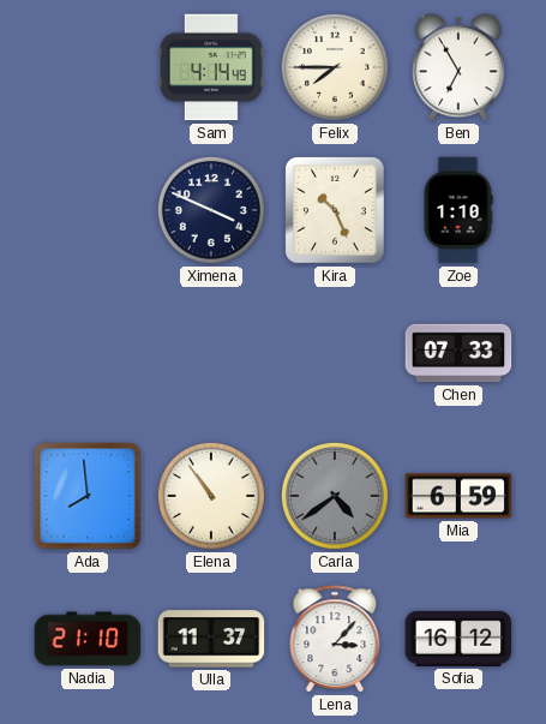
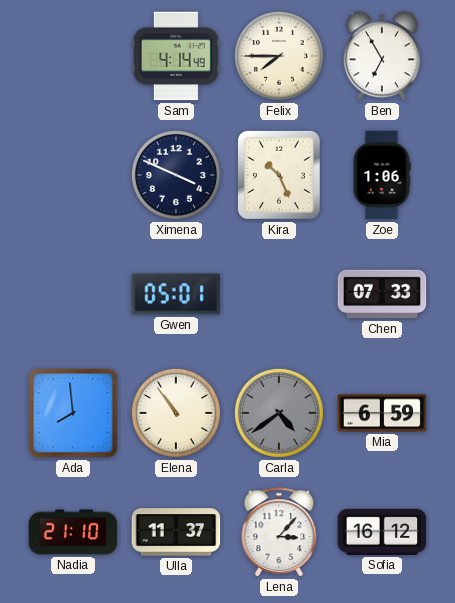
Zoe: 1:10 -> 1:06 (382, 175)
Gwen: none -> 05:01 (176, 294)
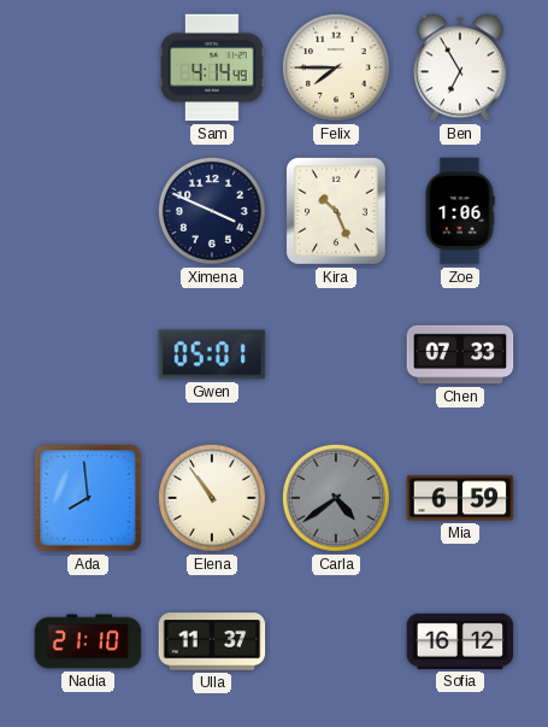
Lena: 3:07 -> none (279, 532)
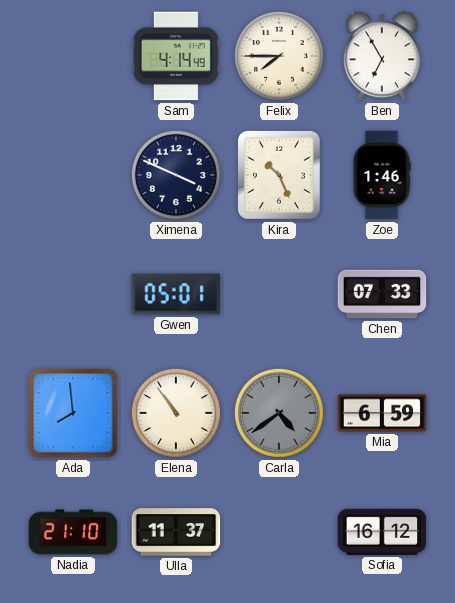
Zoe: 1:06 -> 1:46 (382, 175)
